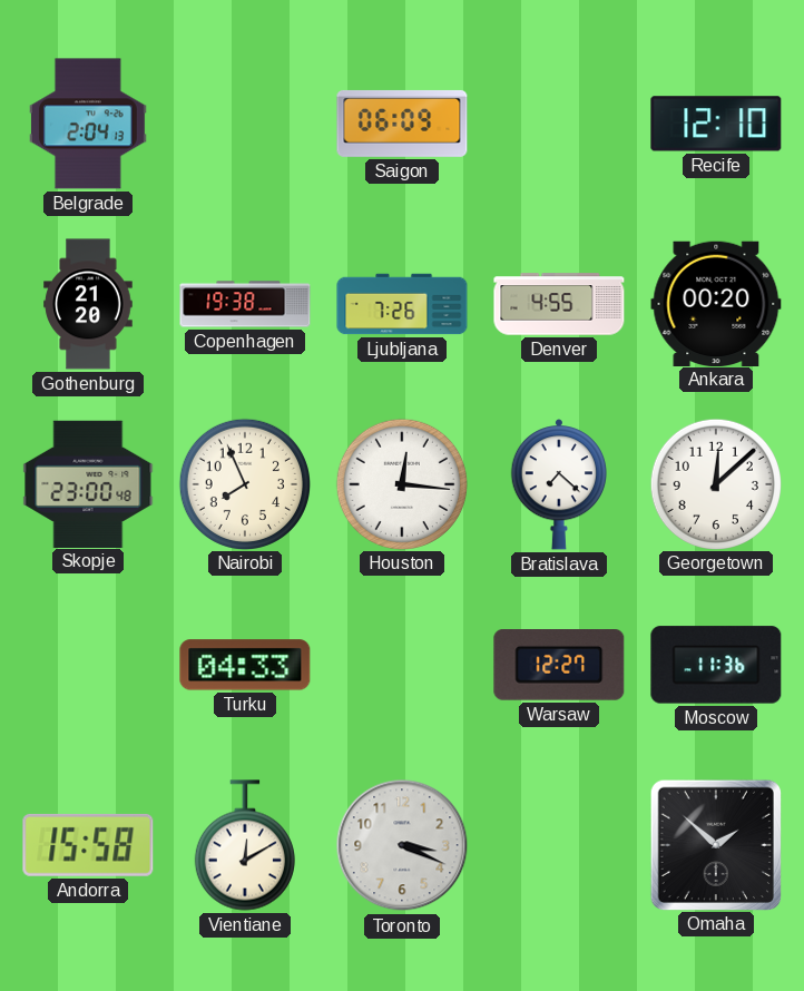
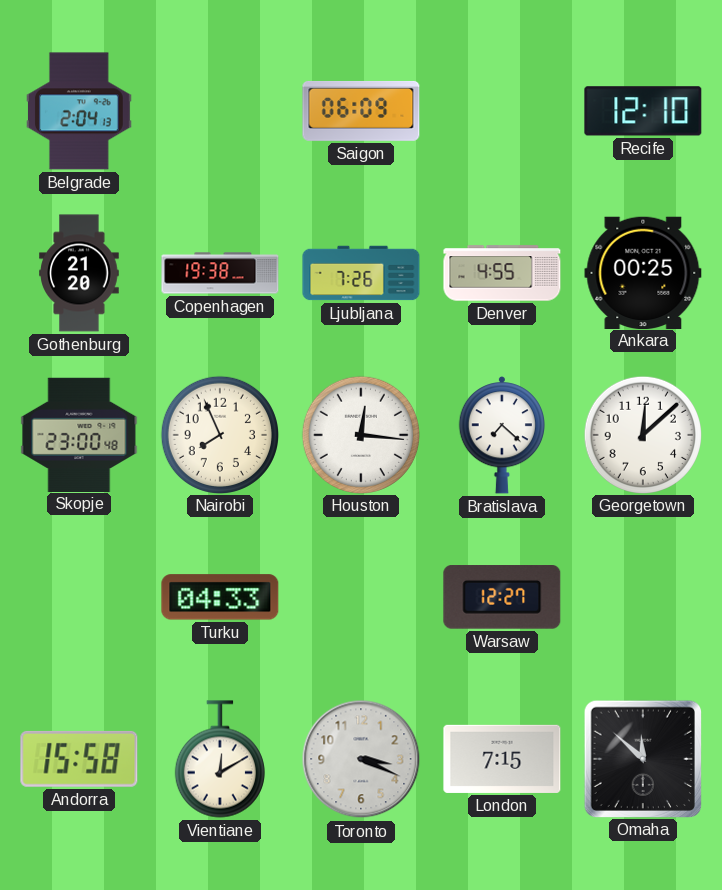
Ankara: 00:20 -> 00:25 (643, 272)
Moscow: 11:36 -> none (716, 665)
London: none -> 7:15 (502, 759)
Omaha: 1:52 -> 11:52 (642, 758)
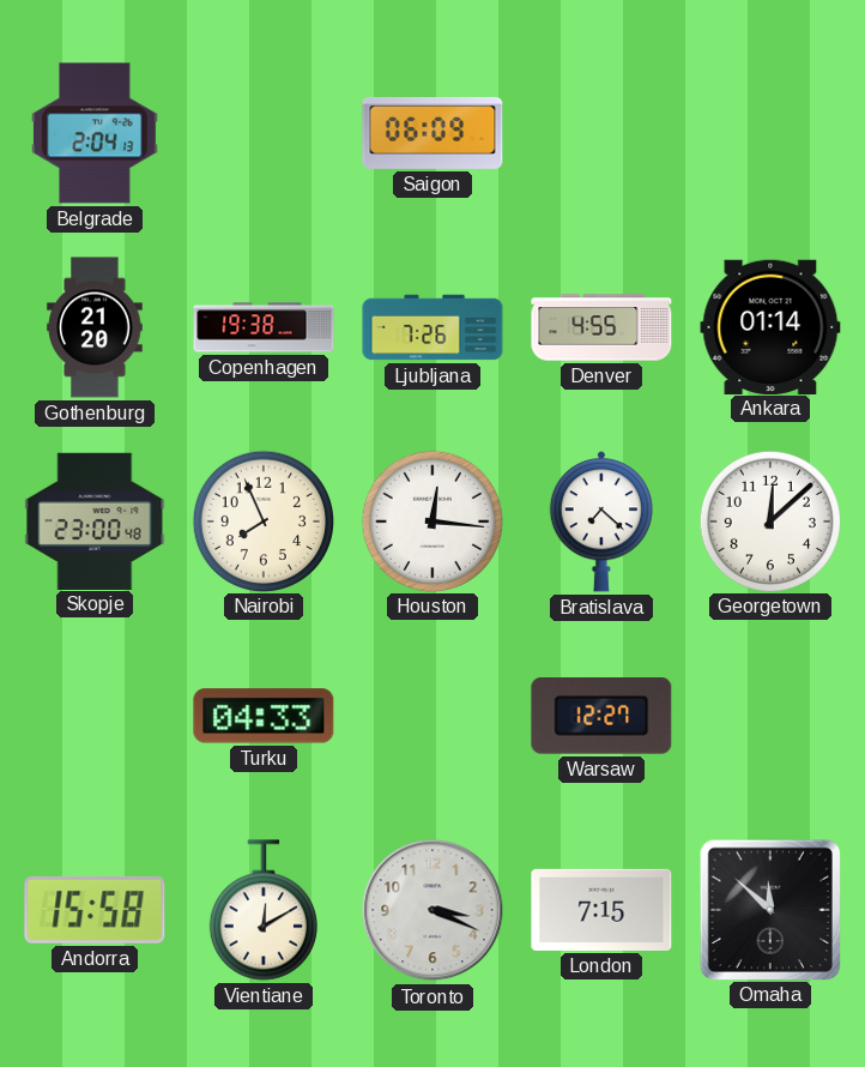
Recife: 12:10 -> none (643, 111)
Ankara: 00:25 -> 01:14 (770, 326)
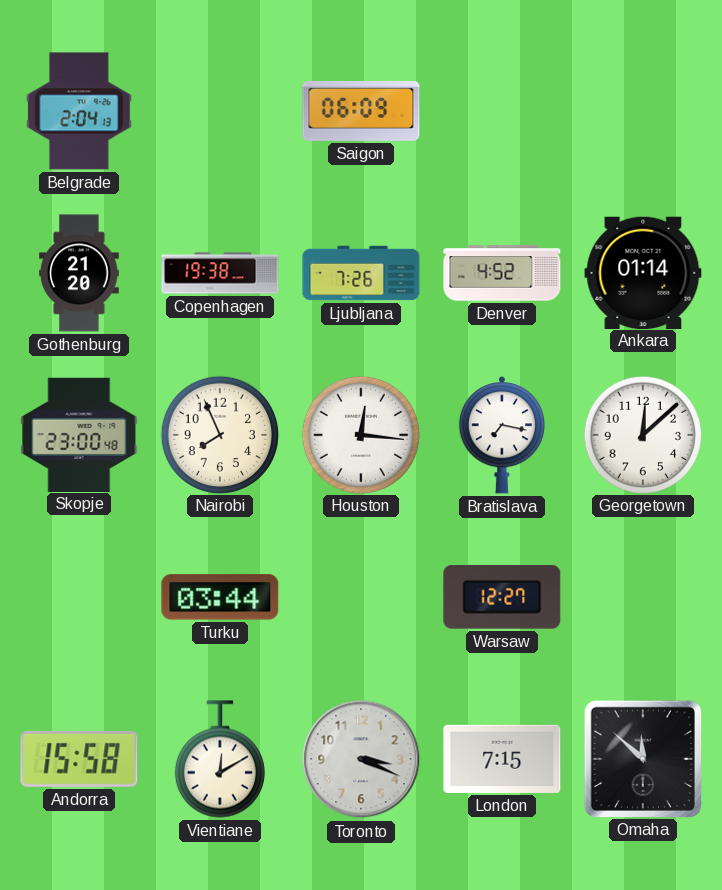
Denver: 4:55 -> 4:52 (502, 273)
Bratislava: 7:22 -> 7:17 (501, 435)
Turku: 04:33 -> 03:44 (220, 597)
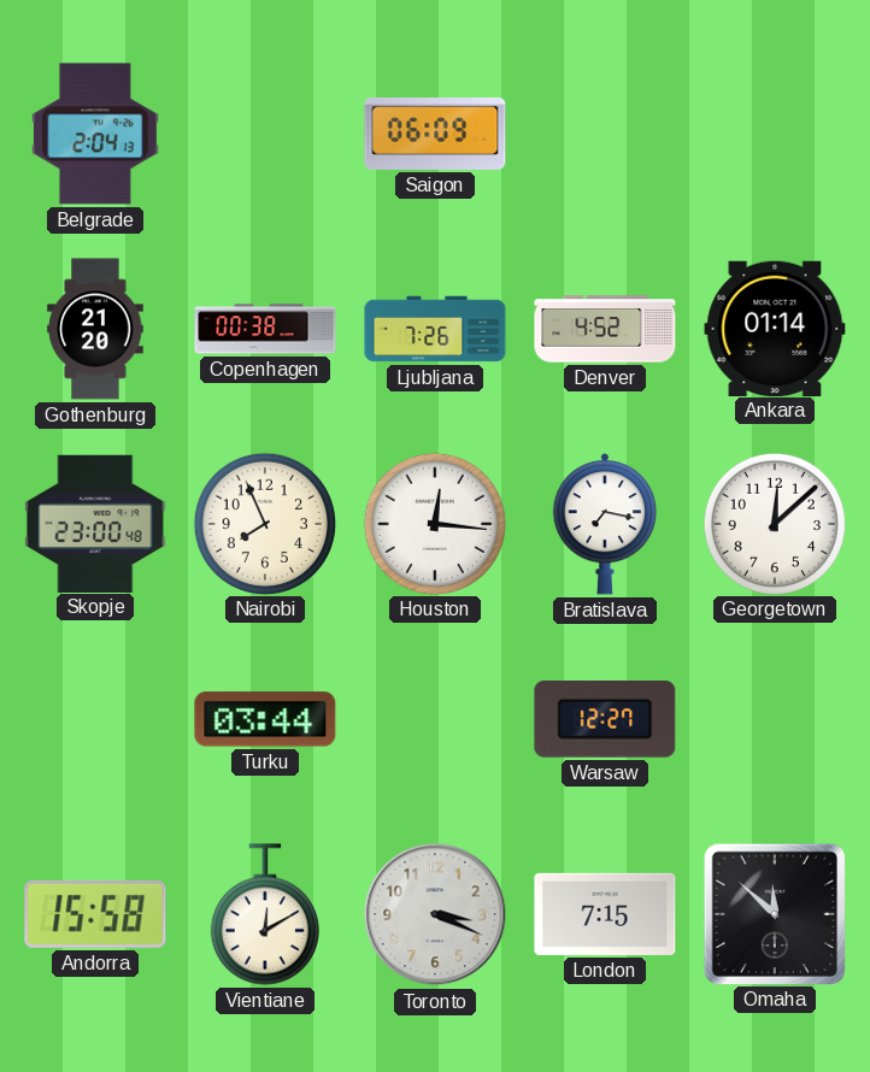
Copenhagen: 19:38 -> 00:38 (265, 329)
